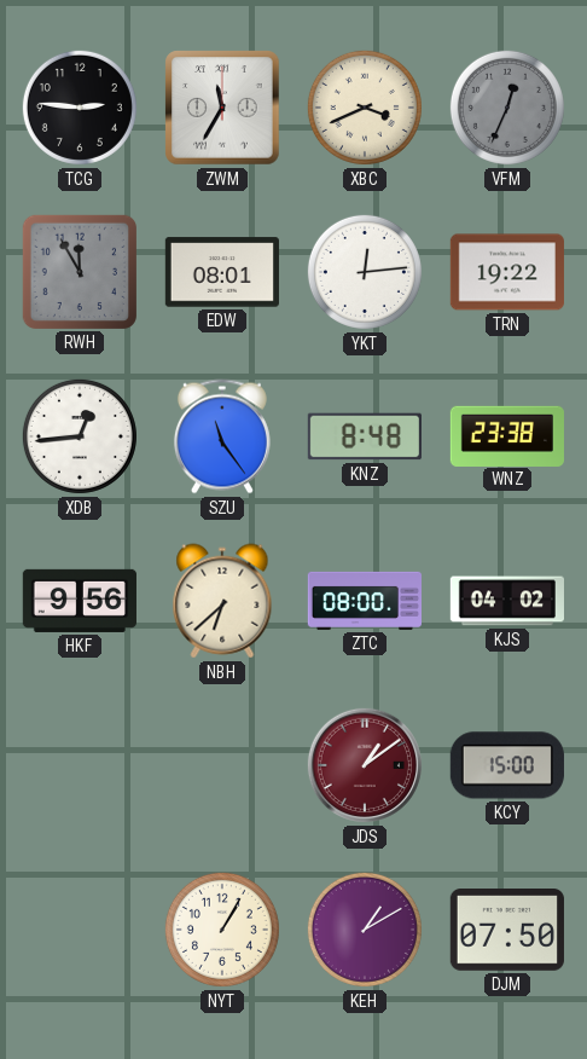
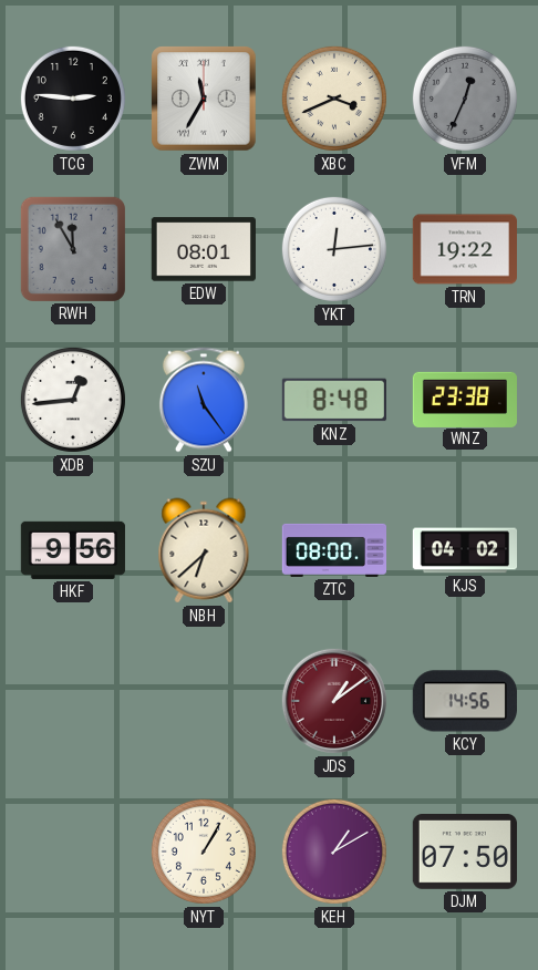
KCY: 15:00 -> 14:56 (465, 701)
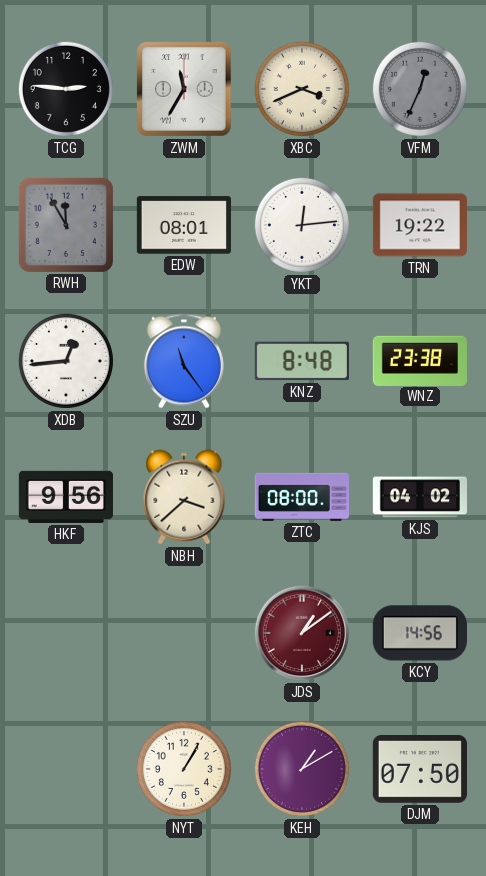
NBH: 6:38 -> 3:38 (184, 497)
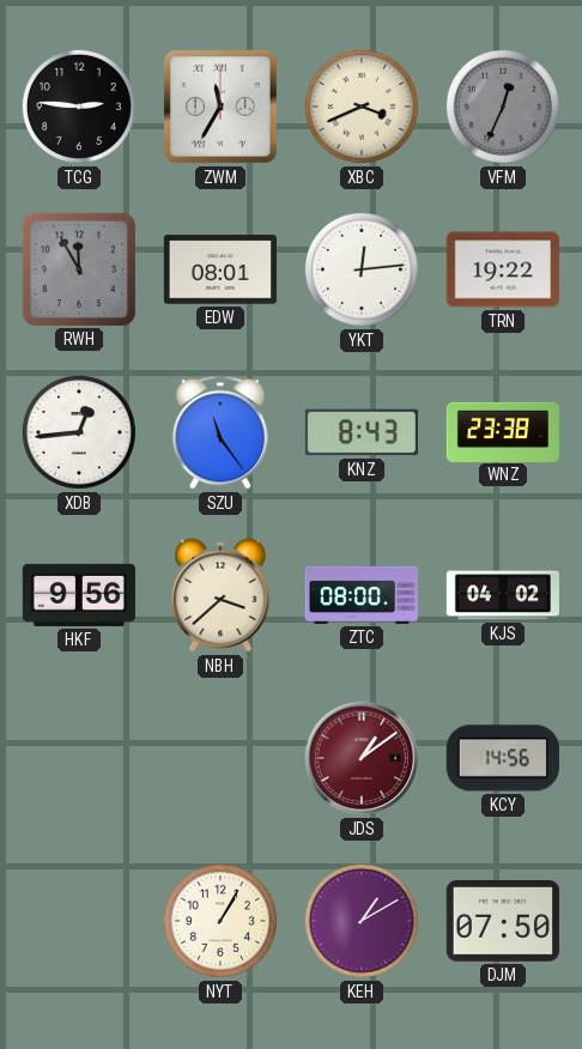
KNZ: 8:48 -> 8:43 (362, 432)
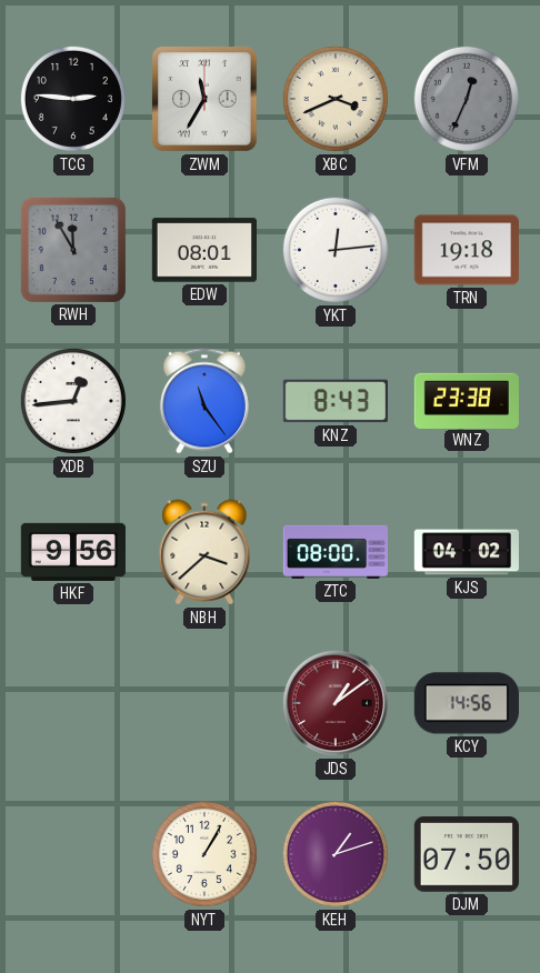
TRN: 19:22 -> 19:18 (467, 250)
KEH: 1:10 -> 1:12 (336, 854)
